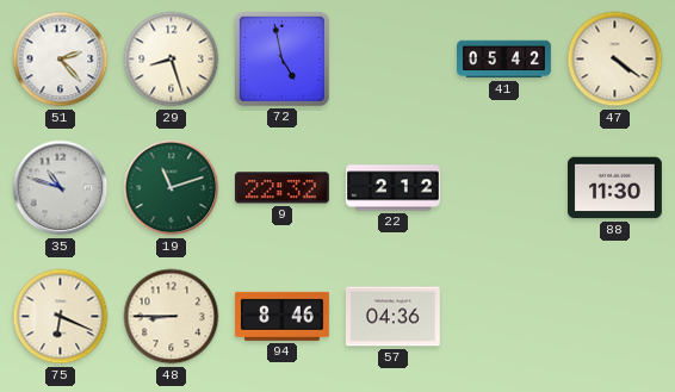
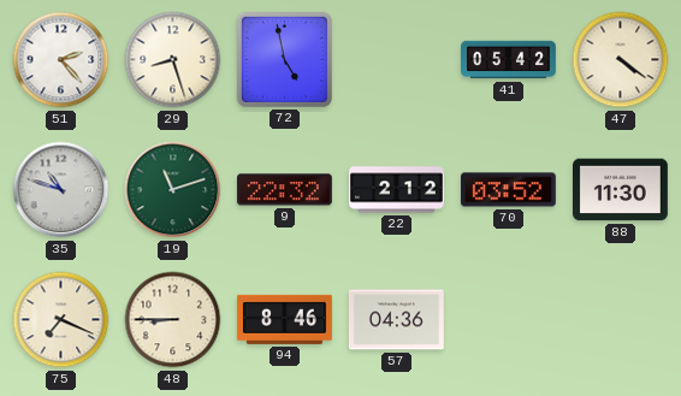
70: none -> 03:52 (508, 190)
75: 6:19 -> 7:19 (61, 320)
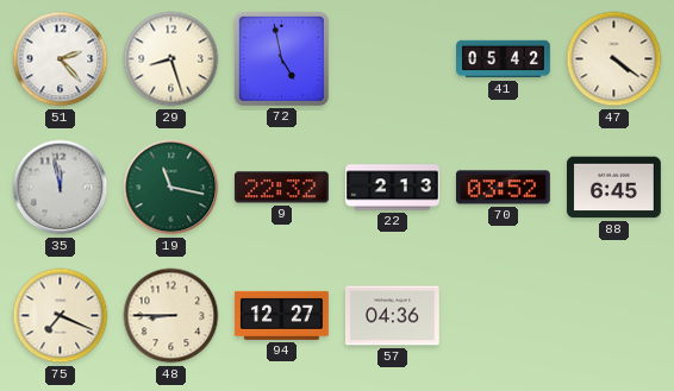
35: 10:48 -> 11:58 (61, 188)
19: 11:12 -> 11:17 (171, 188)
22: 2:12 -> 2:13 (393, 188)
88: 11:30 -> 6:45 (614, 188)
94: 8:46 -> 12:27 (281, 315)
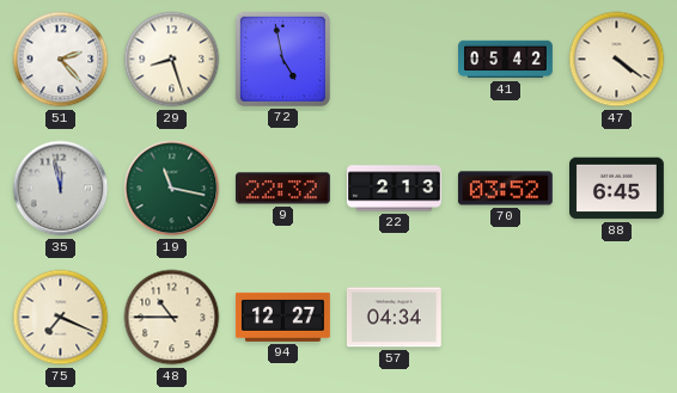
48: 8:45 -> 10:45 (172, 318)
57: 04:36 -> 04:34 (394, 318)
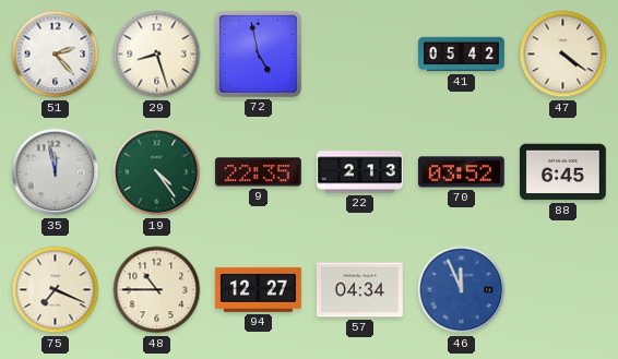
19: 11:17 -> 4:24 (157, 172)
9: 22:32 -> 22:35 (258, 172)
46: none -> 11:56 (462, 290)
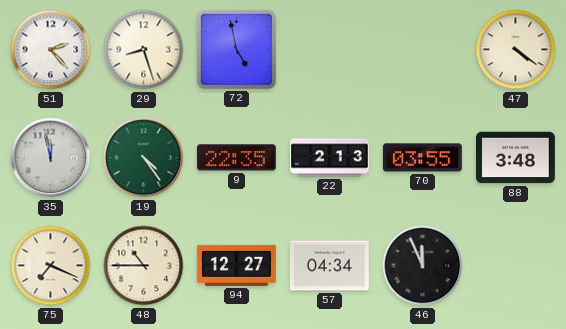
41: 05:42 -> none (462, 55)
70: 03:52 -> 03:55 (422, 158)
88: 6:45 -> 3:48 (516, 158)
46 dial: blue -> black (423, 266)
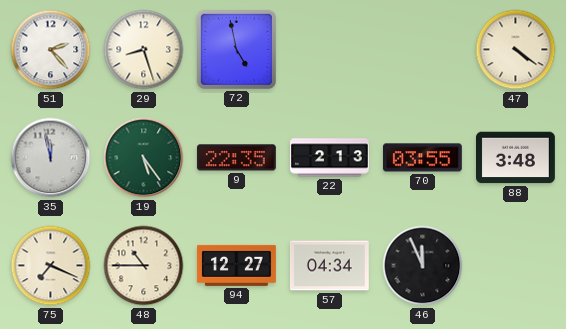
19: 4:24 -> 5:24 (144, 158)
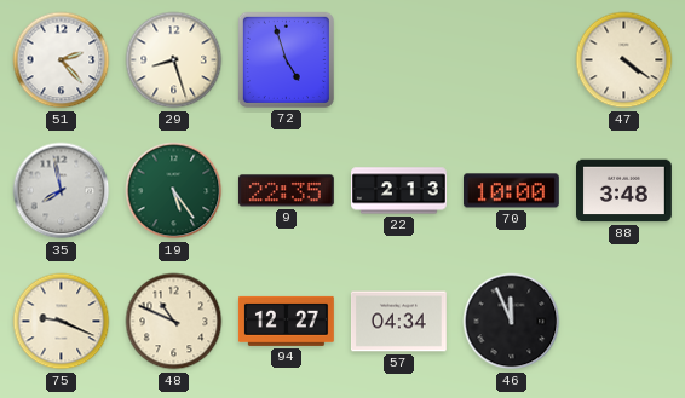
72: 4:58 -> 4:57 (286, 59)
35: 11:58 -> 7:58 (62, 191)
70: 03:55 -> 10:00 (511, 191)
75: 7:19 -> 9:19 (62, 322)
48: 10:45 -> 10:49 (174, 322)
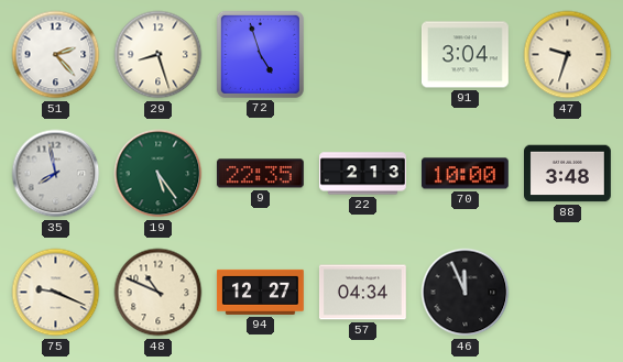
91: none -> 3:04 (464, 55)
47: 4:21 -> 9:33 (568, 55)
